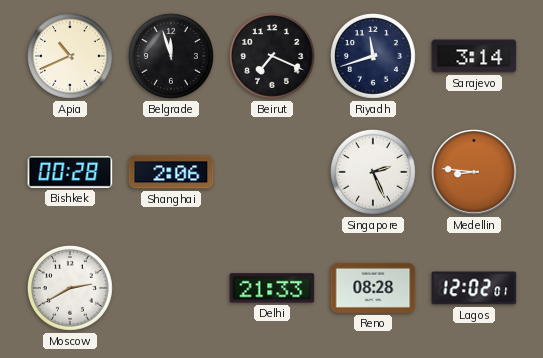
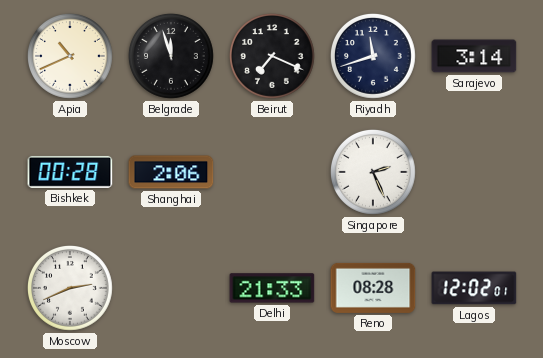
Medellin: 8:46 -> none (474, 172)
Moscow: 2:40 -> 2:41 (70, 288)
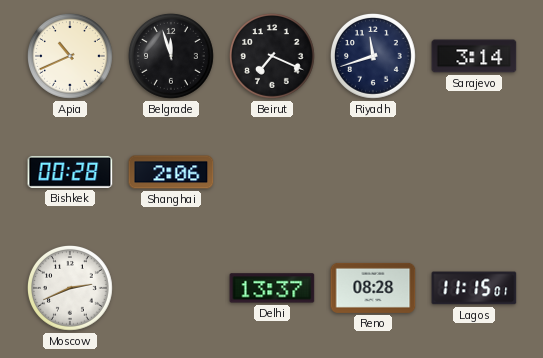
Singapore: 2:26 -> none (373, 172)
Delhi: 21:33 -> 13:37 (272, 288)
Lagos: 12:02 -> 11:15 (474, 288)
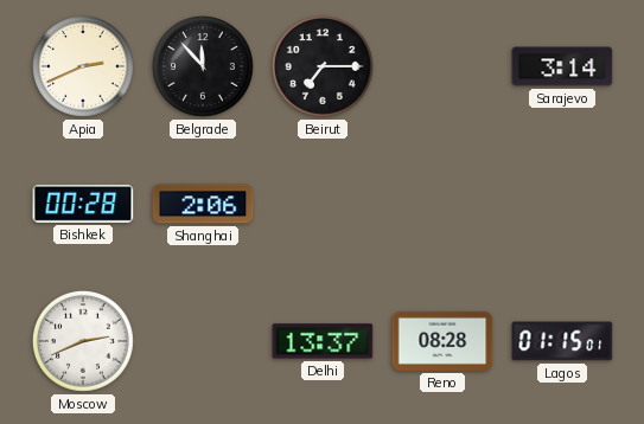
Apia: 10:41 -> 2:41 (83, 66)
Belgrade: 11:57 -> 11:53 (203, 66)
Beirut: 7:19 -> 7:15 (323, 66)
Riyadh: 11:42 -> none (373, 56)
Lagos: 11:15 -> 01:15 (562, 341)
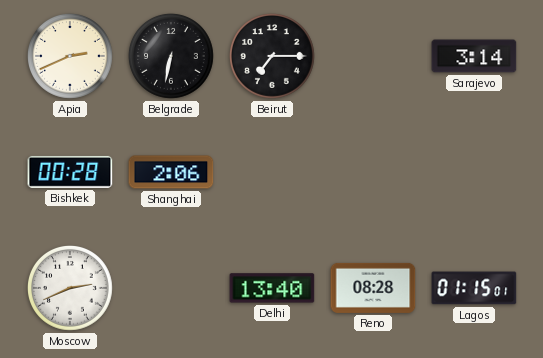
Belgrade: 11:53 -> 6:32 (171, 56)
Delhi: 13:37 -> 13:40 (272, 288)
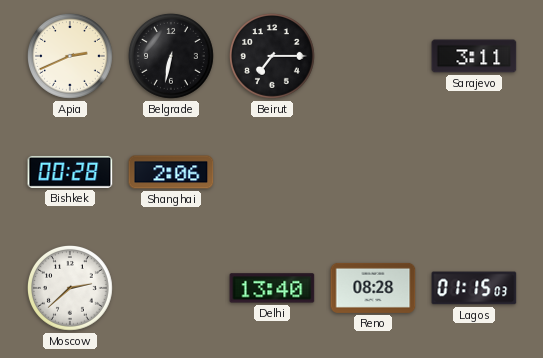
Sarajevo: 3:14 -> 3:11 (474, 56)
Moscow: 2:41 -> 2:38 (70, 288)
Lagos: 01:15:01 -> 01:15:03 (474, 288)
